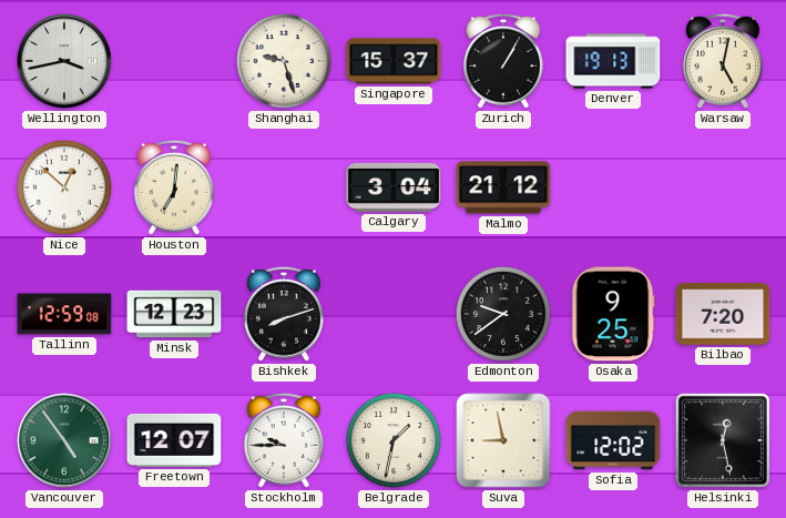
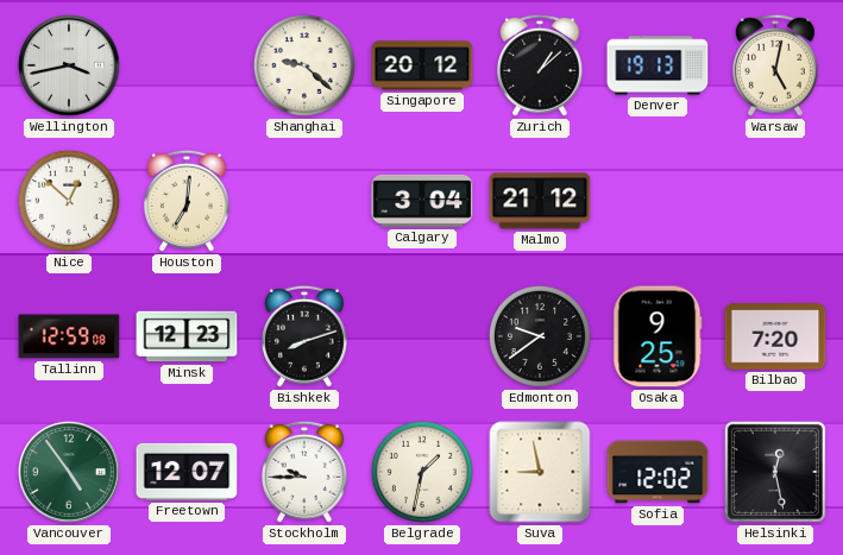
Shanghai: 9:27 -> 9:22 (304, 65)
Singapore: 15:37 -> 20:12 (422, 65)
Zurich: 1:05 -> 1:08 (540, 65)
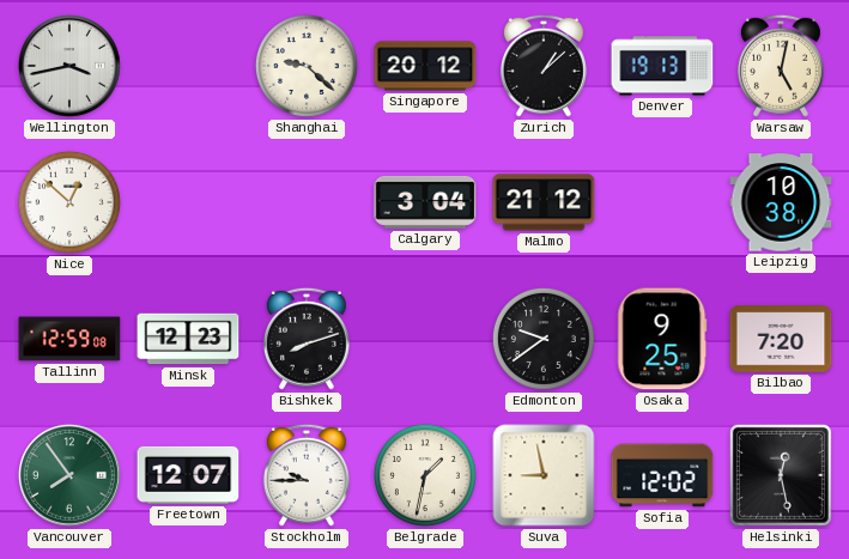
Houston: 7:01 -> none (187, 201)
Leipzig: none -> 10:38 (781, 202)
Vancouver: 4:54 -> 7:54 (69, 475)
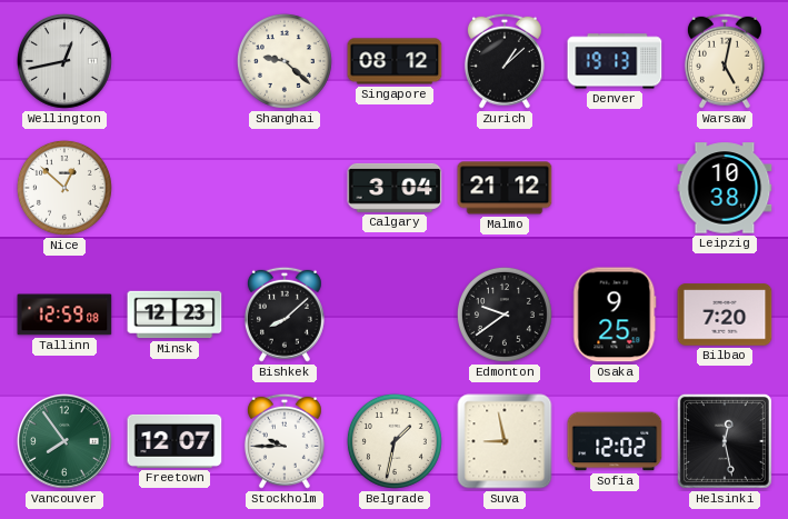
Wellington: 3:43 -> 12:43 (64, 61)
Singapore: 20:12 -> 08:12 (395, 61)
Bishkek: 8:12 -> 8:08 (285, 315)
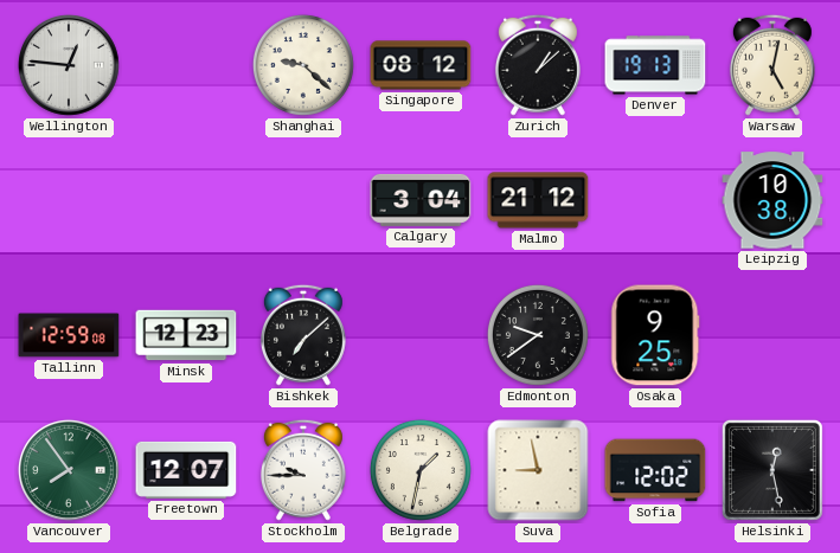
Wellington: 12:43 -> 12:46 (69, 65)
Nice: 12:52 -> none (64, 188)
Bishkek: 8:08 -> 7:08 (303, 335)
Bilbao: 7:20 -> none (725, 315)
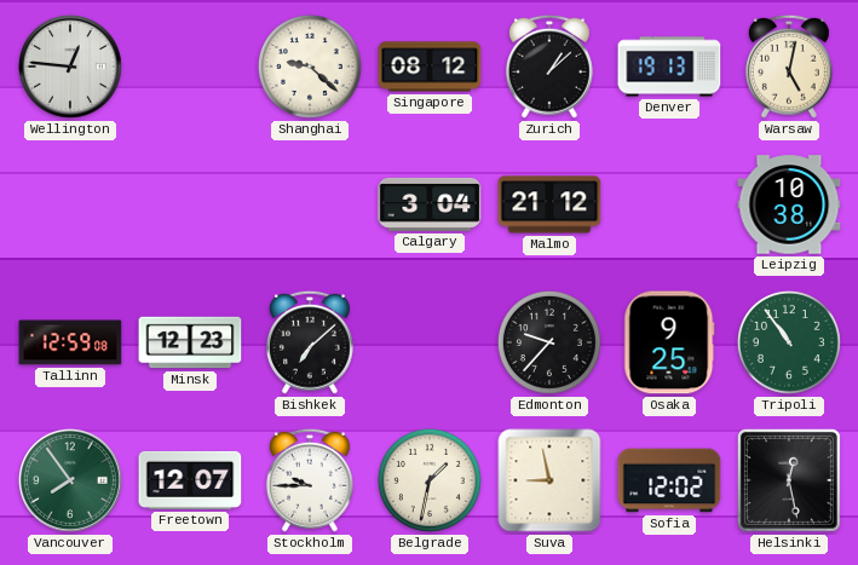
Edmonton: 9:39 -> 9:37 (549, 342)
Tripoli: none -> 10:54 (789, 342)
